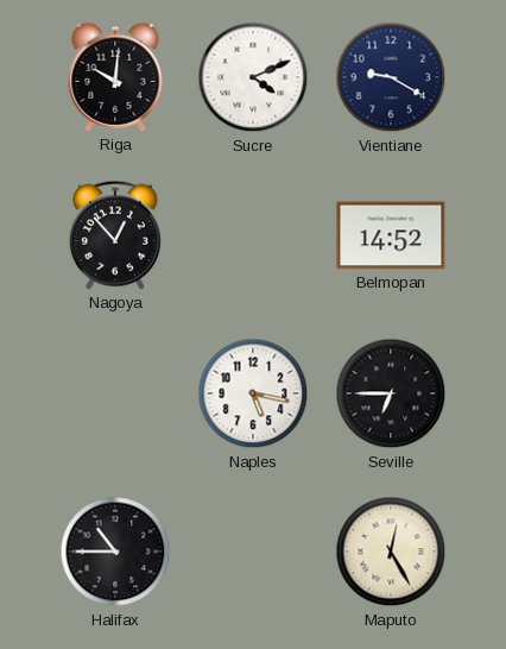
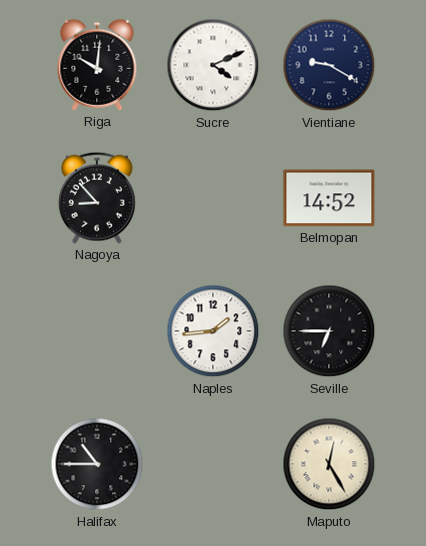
Nagoya: 12:53 -> 8:53 (97, 198)
Naples: 5:17 -> 1:44 (213, 331)
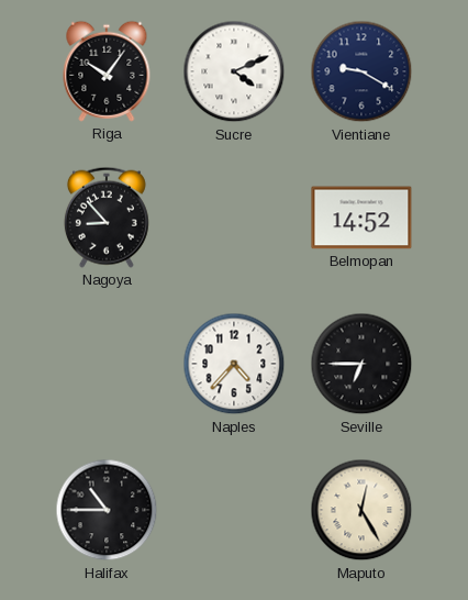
Riga: 10:01 -> 10:06 (107, 71)
Naples: 1:44 -> 4:37 (234, 364)
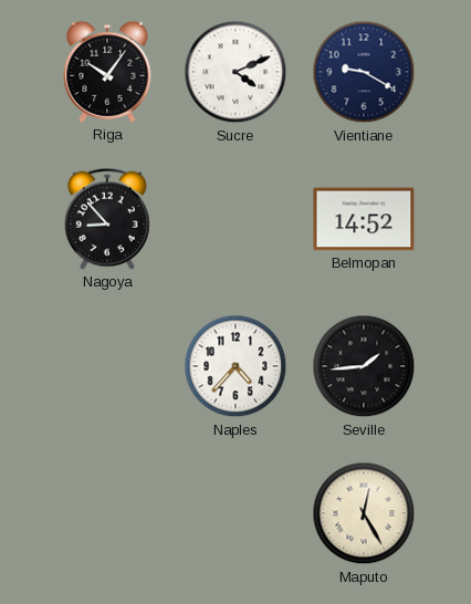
Seville: 6:45 -> 1:44 (364, 366)
Halifax: 10:45 -> none (107, 510)
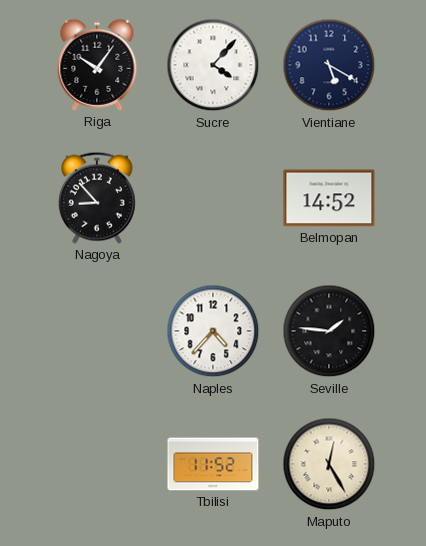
Sucre: 4:11 -> 4:07 (213, 65)
Vientiane: 9:20 -> 5:20 (329, 65)
Seville: 1:44 -> 1:46 (329, 331)
Tbilisi: none -> 11:52 (213, 464)
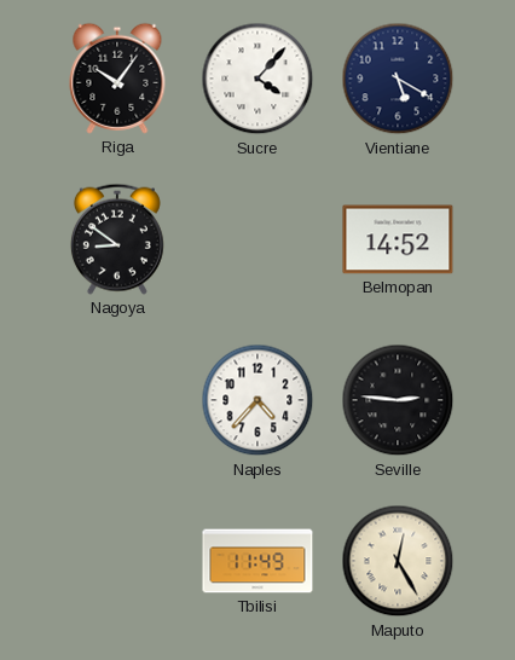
Nagoya: 8:53 -> 8:51 (117, 239)
Seville: 1:46 -> 2:46 (398, 400)
Tbilisi: 11:52 -> 11:49 (257, 561)
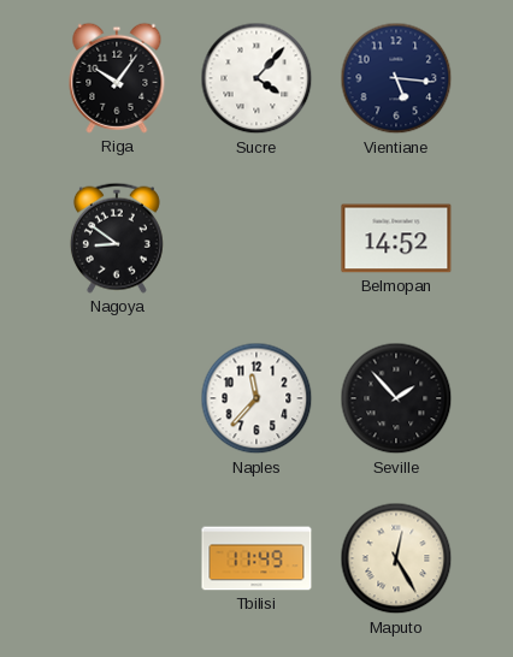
Vientiane: 5:20 -> 5:16 (396, 78)
Naples: 4:37 -> 11:37 (256, 398)
Seville: 2:46 -> 1:53 (396, 398)
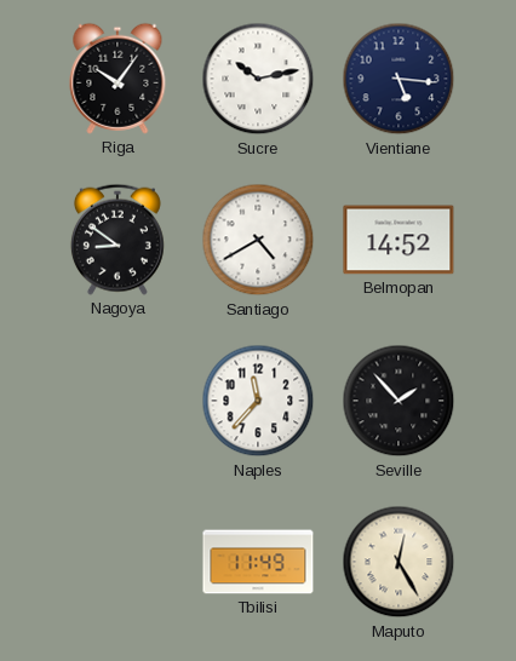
Sucre: 4:07 -> 10:13 (258, 79)
Santiago: none -> 4:40 (258, 240)
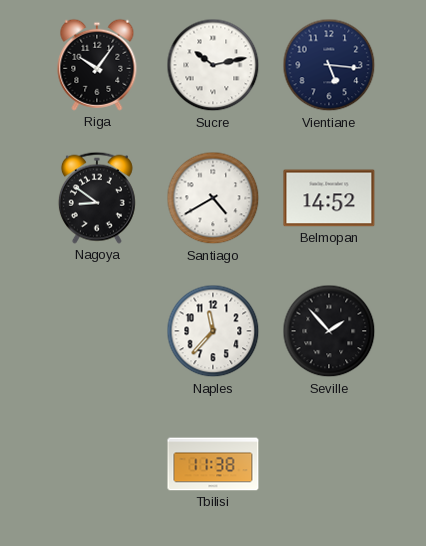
Tbilisi: 11:49 -> 11:38 (213, 464)
Maputo: 12:25 -> none (399, 562)
